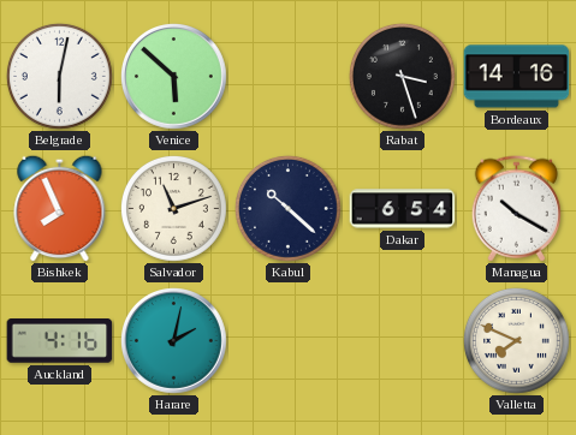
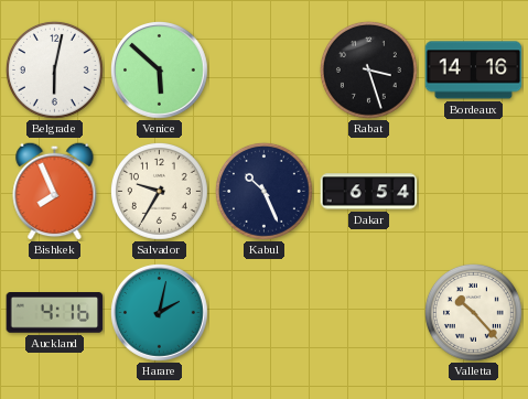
Salvador: 11:12 -> 9:35 (159, 191)
Kabul: 10:22 -> 10:26 (263, 191)
Managua: 10:20 -> none (516, 209)
Valletta: 7:49 -> 10:23 (473, 312)
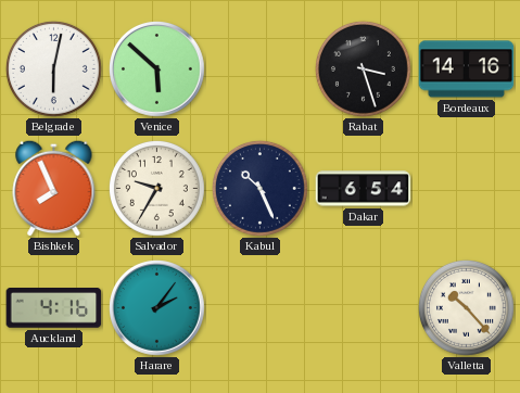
Harare: 2:02 -> 2:06 (157, 308)
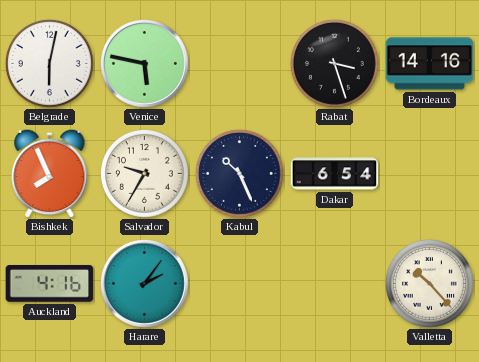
Venice: 5:52 -> 5:47 (145, 64)
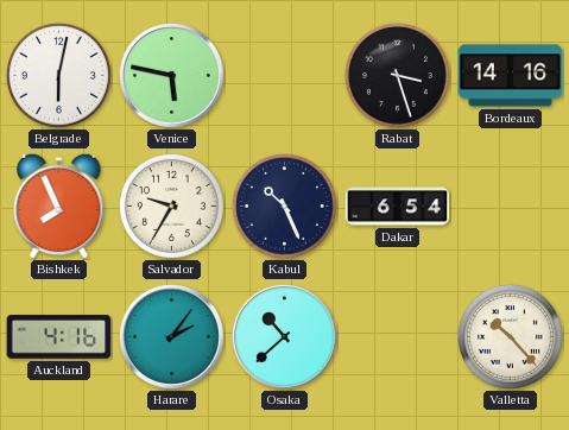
Osaka: none -> 10:38 (285, 337)
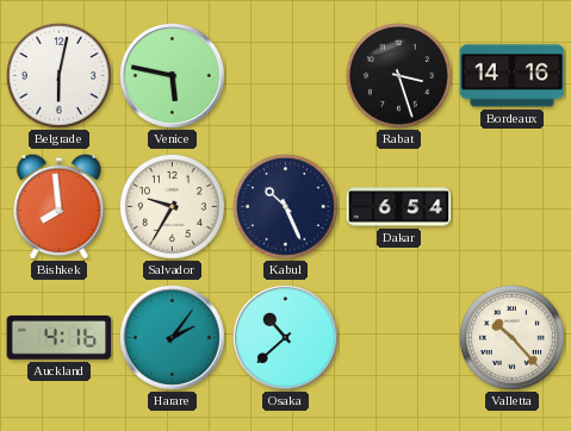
Bishkek: 7:56 -> 7:59 (60, 206)
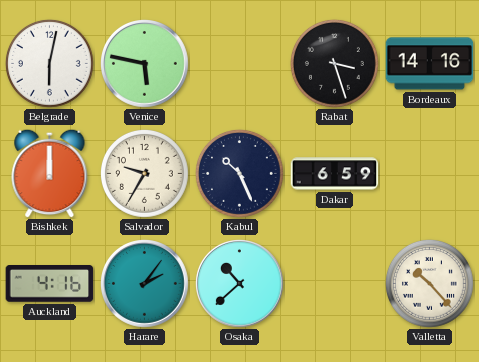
Bishkek: 7:59 -> 12:00 (50, 173)
Dakar: 6:54 -> 6:59 (335, 174)
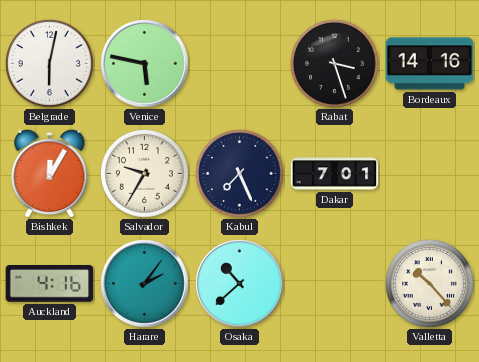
Bishkek: 12:00 -> 12:05 (50, 173)
Kabul: 10:26 -> 7:26 (239, 173)
Dakar: 6:59 -> 7:01 (335, 174)
